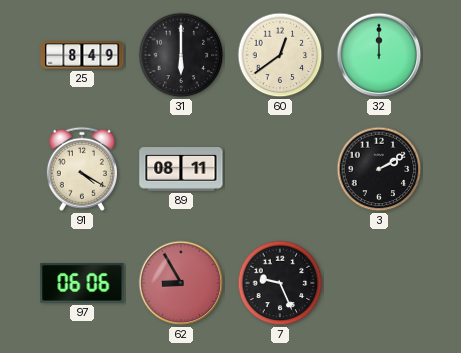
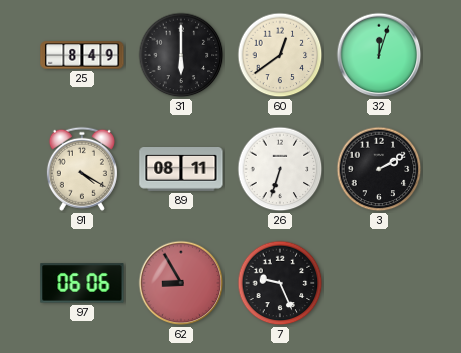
32: 12:00 -> 12:03 (379, 55)
26: none -> 6:33 (280, 169)
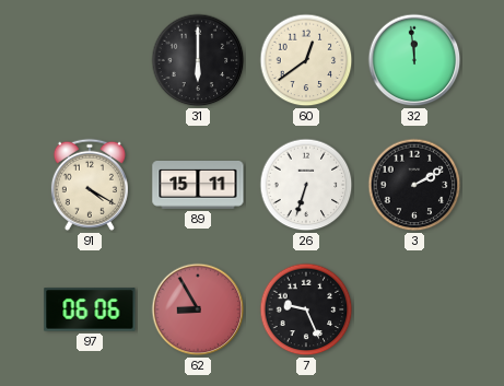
25: 8:49 -> none (82, 55)
32: 12:03 -> 11:59 (414, 60)
89: 08:11 -> 15:11 (198, 186)
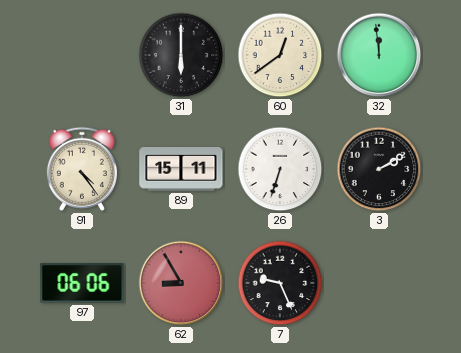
91: 4:20 -> 4:24 (82, 169)
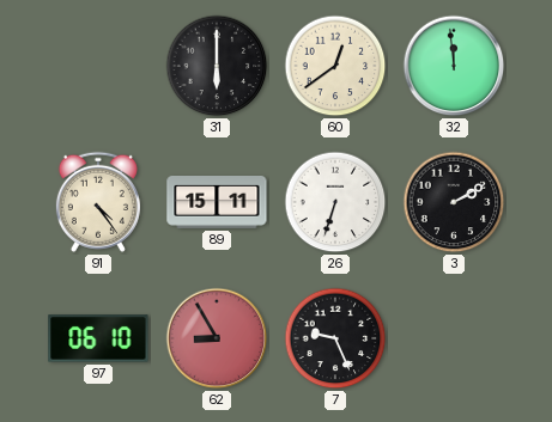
97: 06:06 -> 06:10 (98, 338)
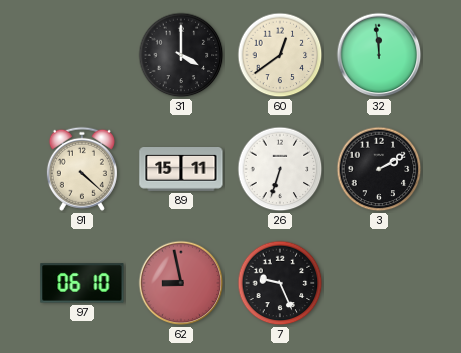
31: 6:00 -> 4:00 (181, 55)
91: 4:24 -> 4:22 (82, 169)
62: 8:55 -> 8:58 (181, 283)
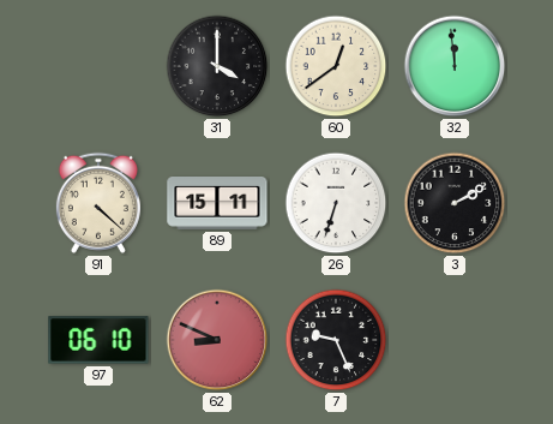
62: 8:58 -> 8:49 (217, 340)
